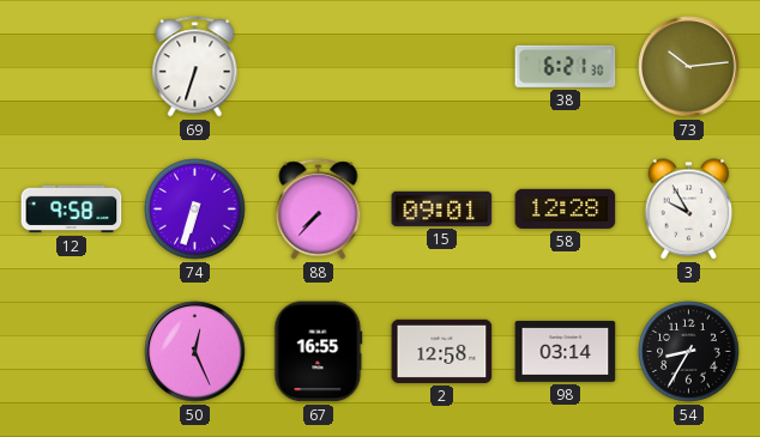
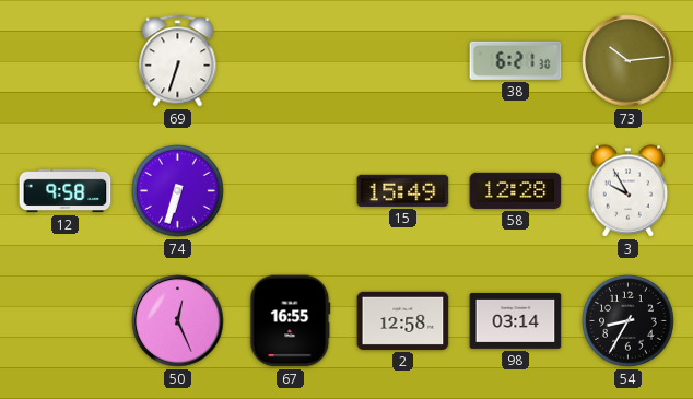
88: 7:37 -> none (319, 210)
15: 09:01 -> 15:49 (403, 190)
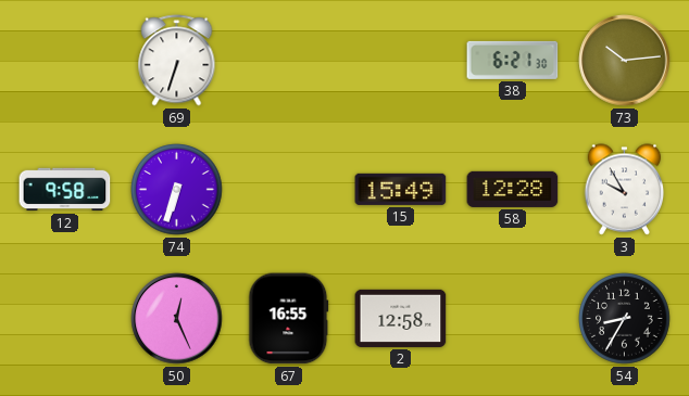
98: 03:14 -> none (516, 320)
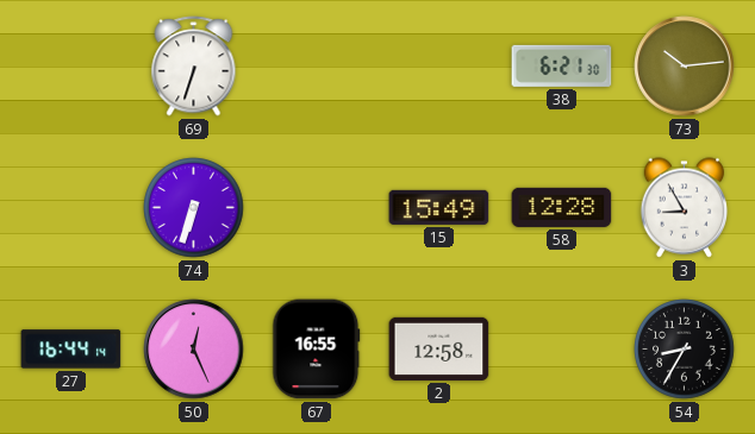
12: 9:58 -> none (65, 190)
3: 9:55 -> 8:55 (685, 208)
27: none -> 16:44 (71, 350)
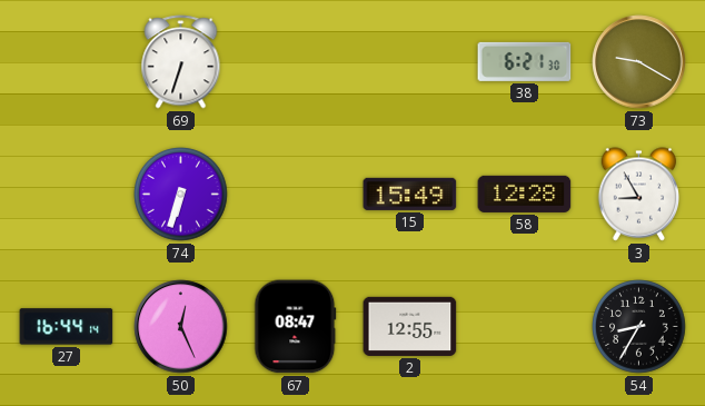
73: 10:14 -> 9:20 (639, 62)
67: 16:55 -> 08:47 (296, 327)
2: 12:58 -> 12:55 (410, 326)
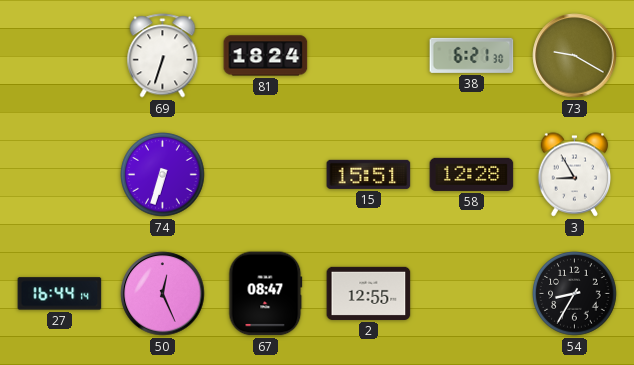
81: none -> 18:24 (266, 56)
15: 15:49 -> 15:51 (369, 174)
